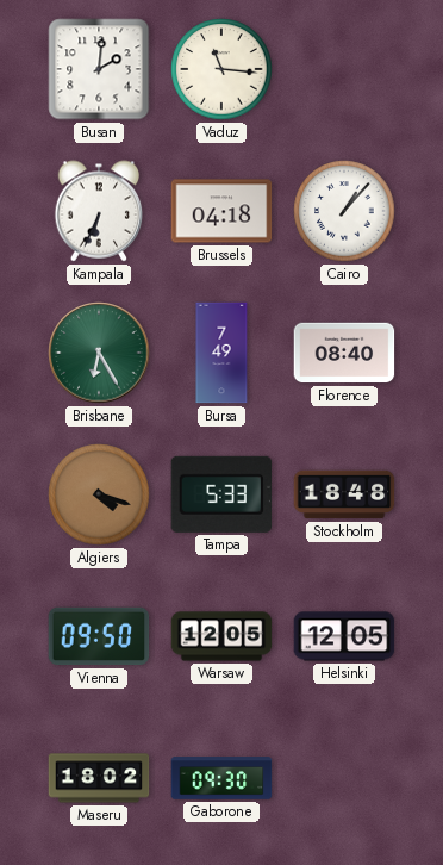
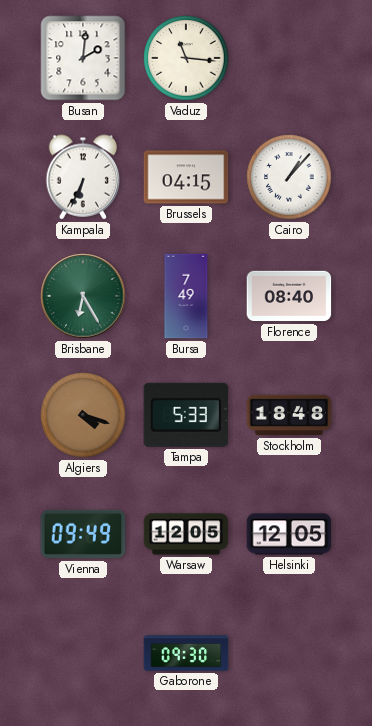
Brussels: 04:18 -> 04:15 (186, 177)
Vienna: 09:50 -> 09:49 (83, 534)
Maseru: 18:02 -> none (99, 778)
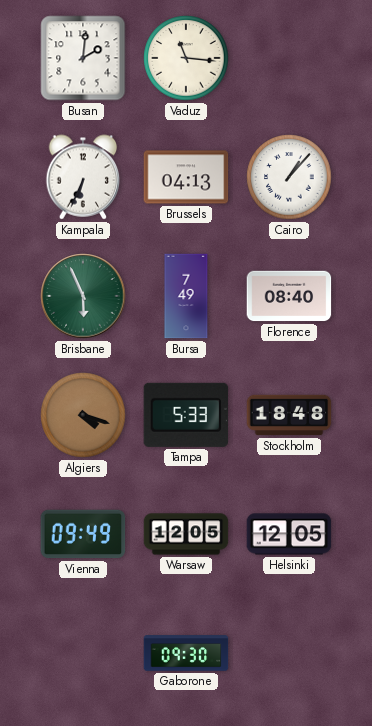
Brussels: 04:15 -> 04:13 (186, 177)
Brisbane: 6:25 -> 5:56 (83, 296)
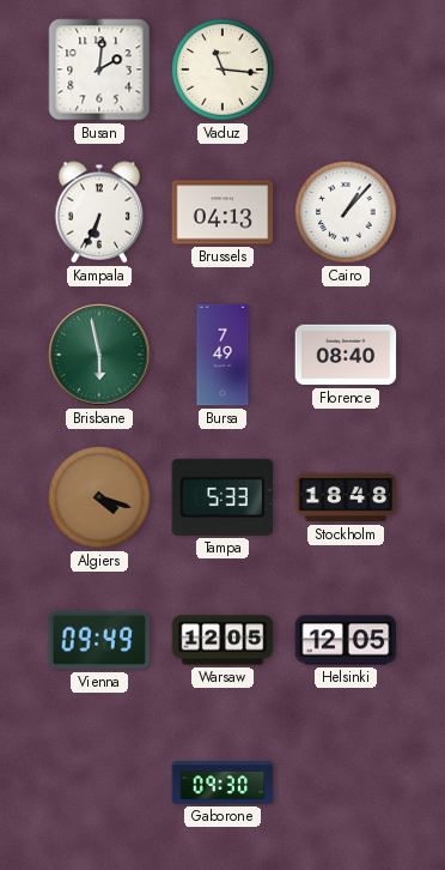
Brisbane: 5:56 -> 5:58 (99, 355)
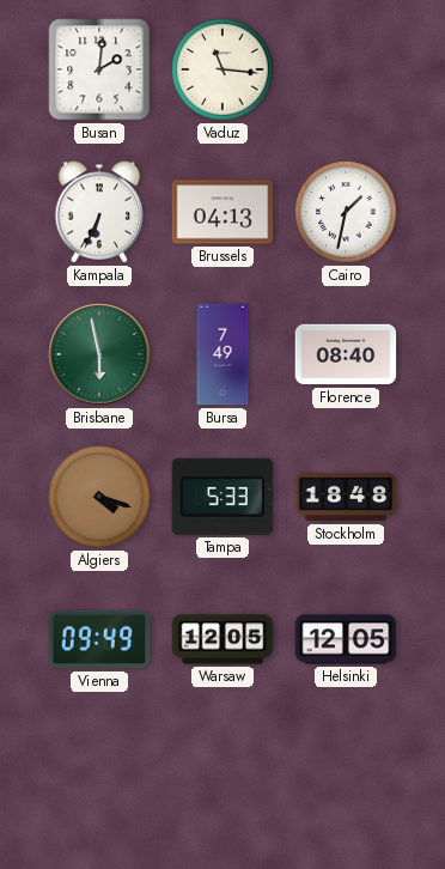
Cairo: 1:07 -> 1:32 (346, 212)
Gaborone: 09:30 -> none (222, 783)
